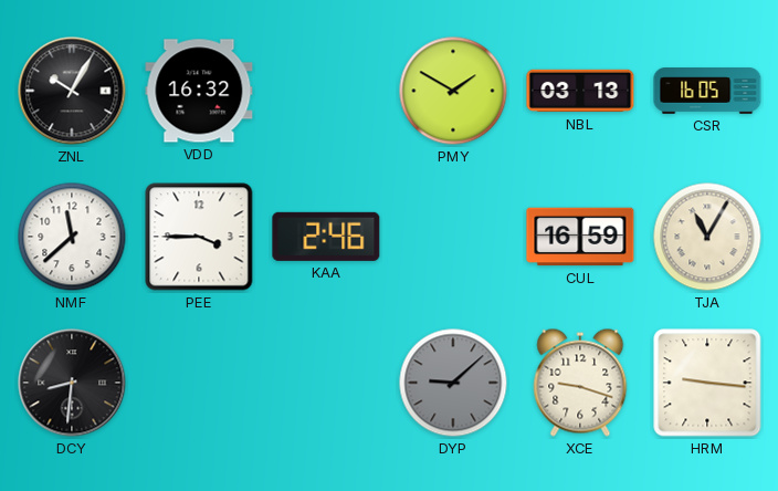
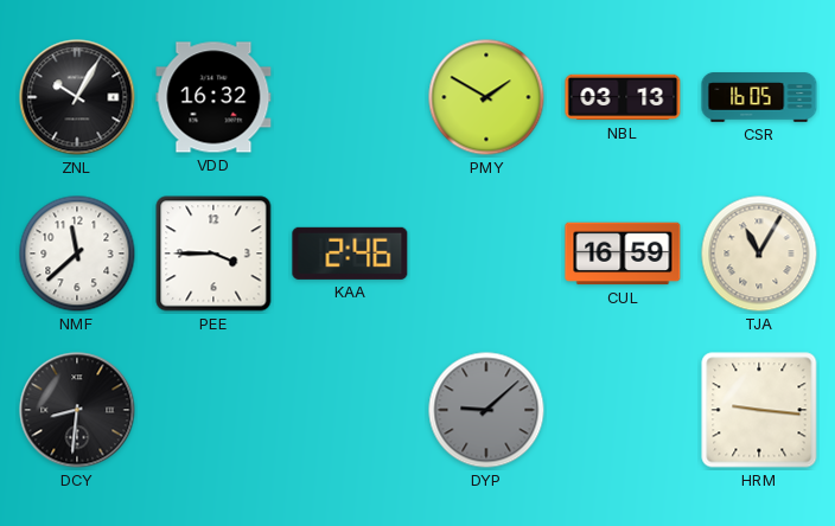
XCE: 9:18 -> none (580, 383)
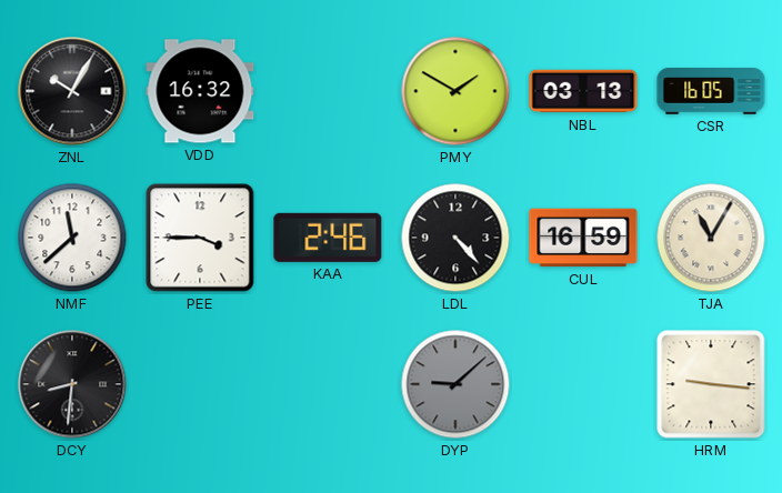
LDL: none -> 4:23 (455, 238)
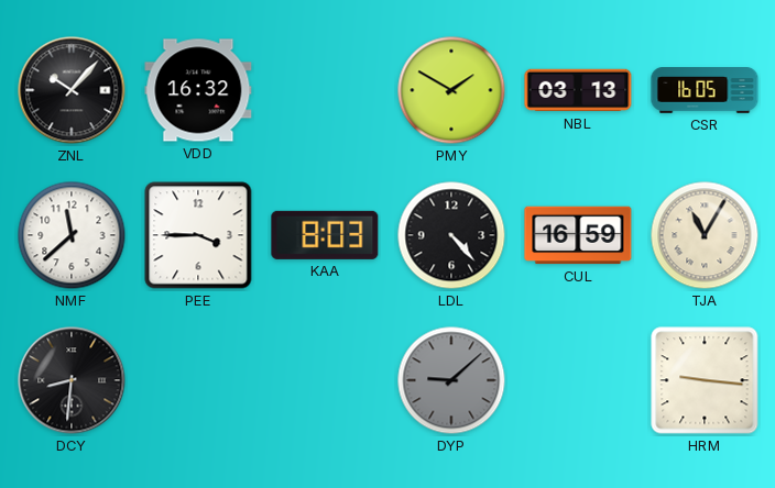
ZNL: 10:05 -> 10:07 (72, 90)
KAA: 2:46 -> 8:03 (325, 235)
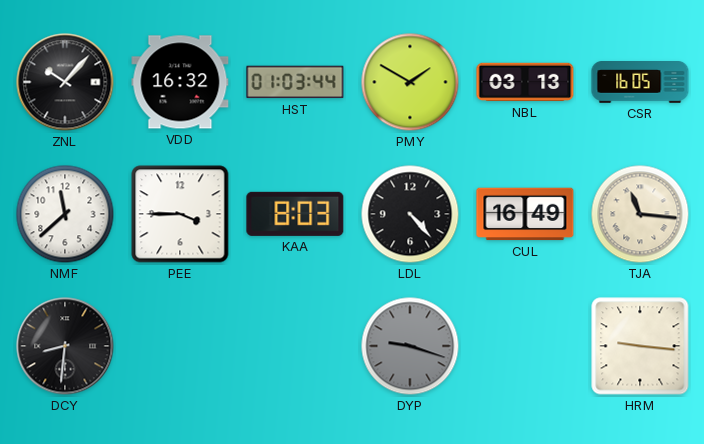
HST: none -> 01:03 (295, 82)
CUL: 16:59 -> 16:49 (525, 214)
TJA: 11:05 -> 11:16 (640, 214)
DYP: 9:08 -> 9:18 (410, 346)
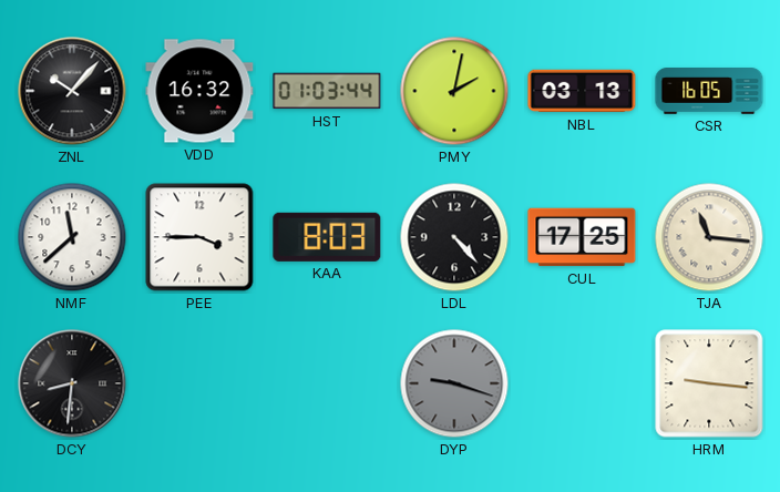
PMY: 1:50 -> 2:02 (454, 91)
CUL: 16:49 -> 17:25 (582, 237)
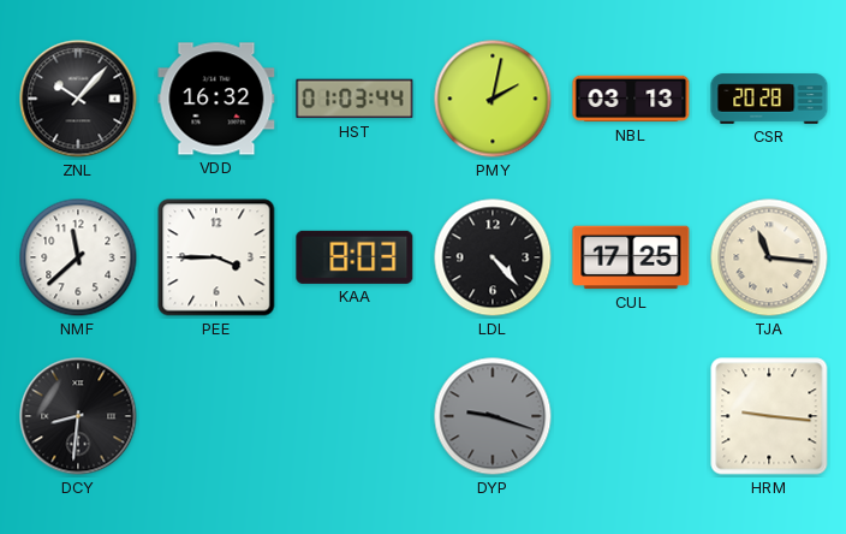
CSR: 16:05 -> 20:28 (769, 100)
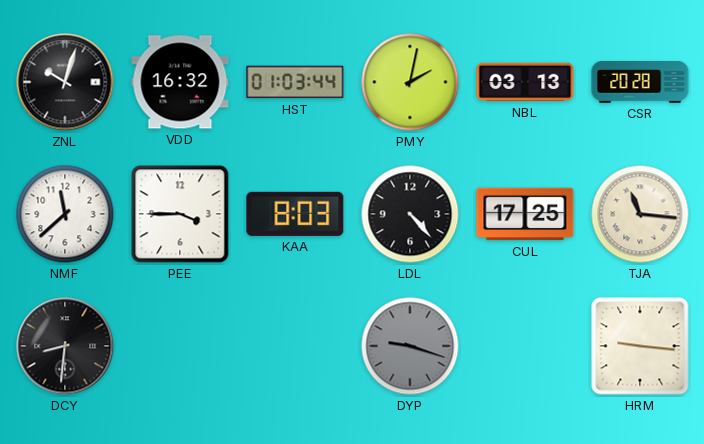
ZNL: 10:07 -> 10:03 (65, 82)
